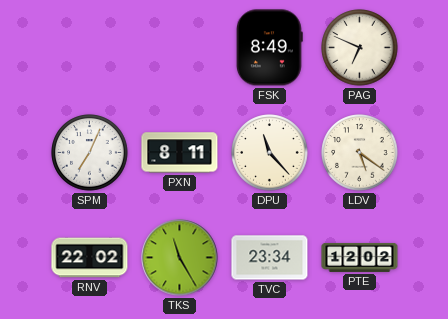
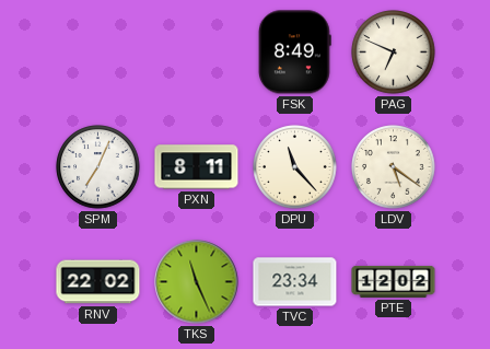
TKS: 11:25 -> 11:26 (197, 282)
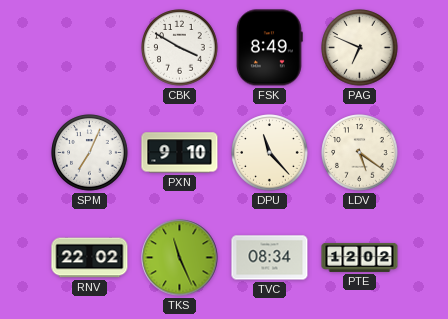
CBK: none -> 3:50 (180, 48)
PXN: 8:11 -> 9:10 (180, 153)
TVC: 23:34 -> 08:34 (270, 258)
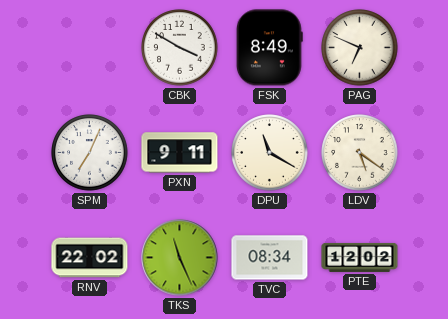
PXN: 9:10 -> 9:11 (180, 153)
DPU: 11:23 -> 11:20 (270, 153)
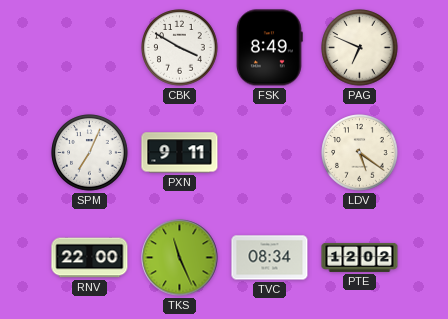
DPU: 11:20 -> none (270, 153)
RNV: 22:02 -> 22:00 (90, 258)
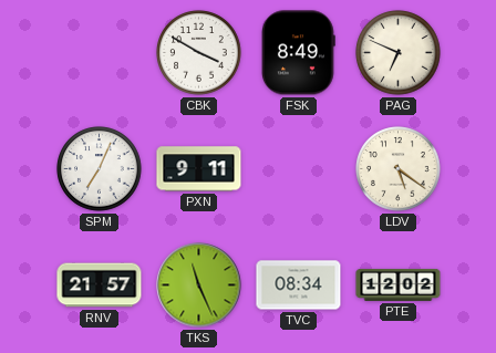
RNV: 22:00 -> 21:57 (100, 285)
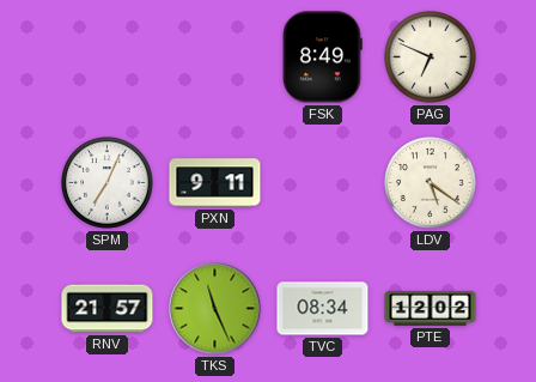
CBK: 3:50 -> none (199, 53)
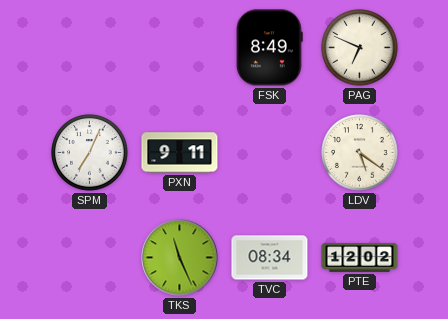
RNV: 21:57 -> none (108, 309)
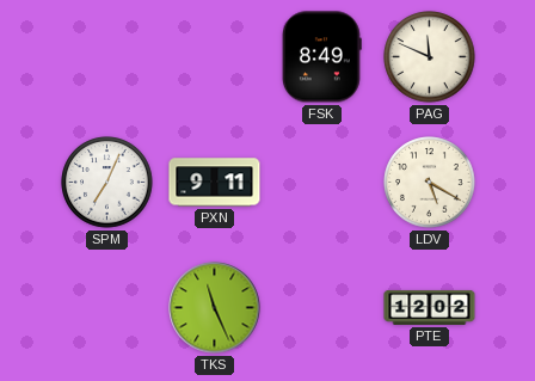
PAG: 6:49 -> 11:49 (430, 57)
LDV: 5:21 -> 5:20 (430, 183)
TVC: 08:34 -> none (270, 258)
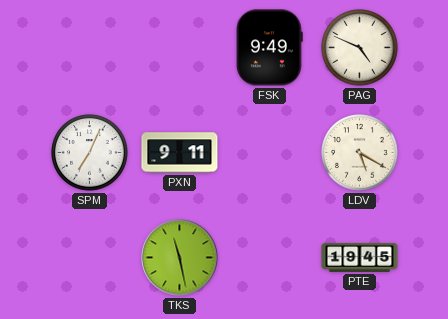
FSK: 8:49 -> 9:49 (270, 48)
PAG: 11:49 -> 4:49 (360, 48)
TKS: 11:26 -> 11:28 (180, 258)
PTE: 12:02 -> 19:45 (360, 257)
